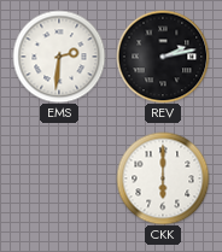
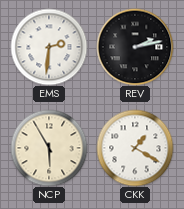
NCP: none -> 5:55 (49, 148)
CKK: 6:00 -> 1:20 (135, 148)
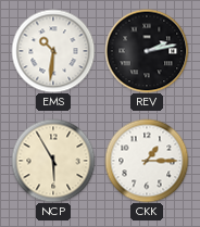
EMS: 2:31 -> 10:31 (53, 51)
CKK: 1:20 -> 1:15 (147, 161)
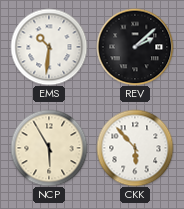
REV: 2:13 -> 2:08 (135, 47)
CKK: 1:15 -> 5:53 (135, 148)
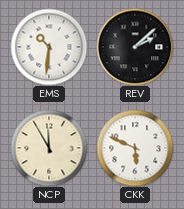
NCP: 5:55 -> 11:55 (49, 148)
CKK: 5:53 -> 5:49 (135, 148)
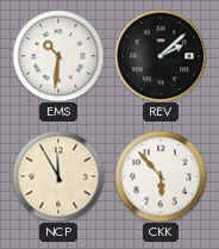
CKK: 5:49 -> 5:53 (161, 176)
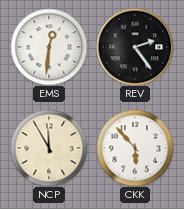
EMS: 10:31 -> 12:31 (49, 47)
REV: 2:08 -> 2:24 (135, 47)
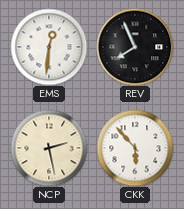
REV: 2:24 -> 7:56 (135, 47)
NCP: 11:55 -> 2:28 (49, 148)
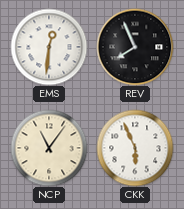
NCP: 2:28 -> 11:06 (49, 148)
CKK: 5:53 -> 5:56 (135, 148)
